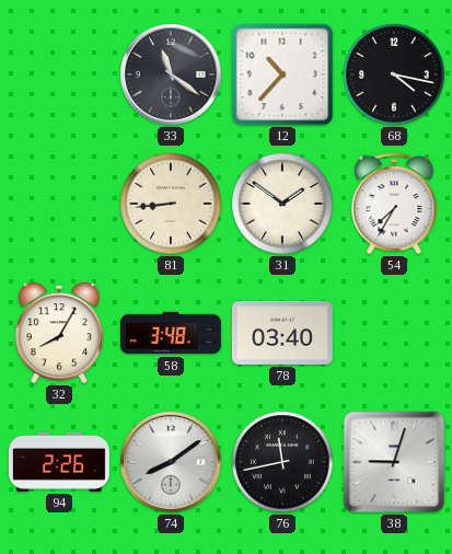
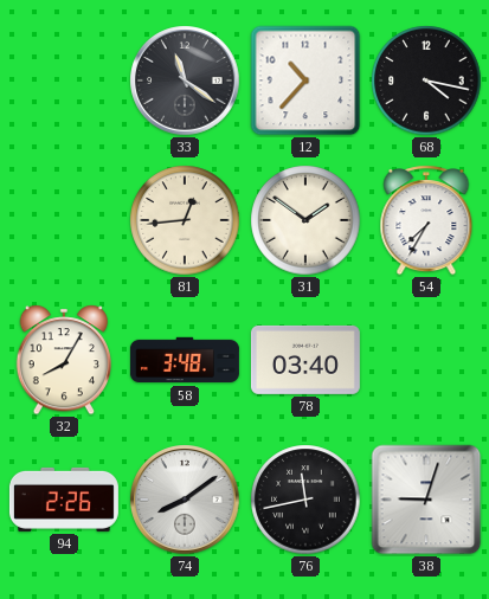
81: 8:44 -> 12:44 (185, 220)
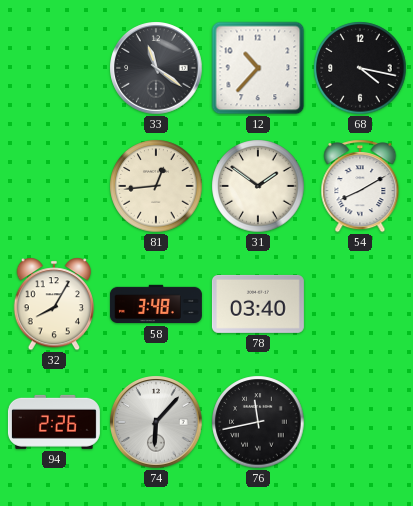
54: 7:35 -> 8:10 (360, 186)
74: 8:09 -> 6:07 (156, 422)
38: 9:03 -> none (426, 500)
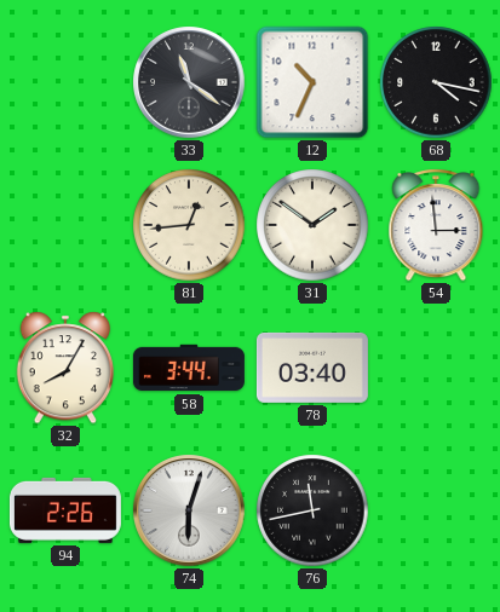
12: 10:37 -> 10:34 (312, 82)
54: 8:10 -> 2:59 (436, 225)
58: 3:48 -> 3:44 (189, 368)
74: 6:07 -> 6:03 (189, 510)
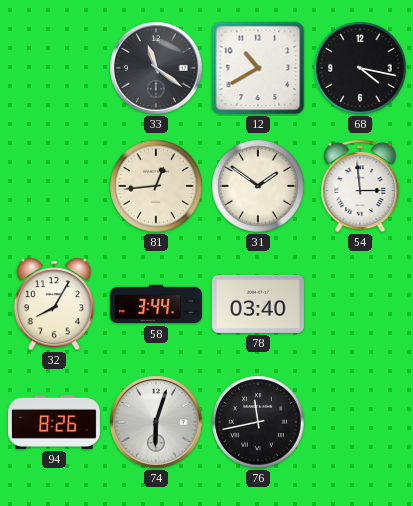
12: 10:34 -> 10:40 (258, 68)
94: 2:26 -> 8:26 (54, 422)
